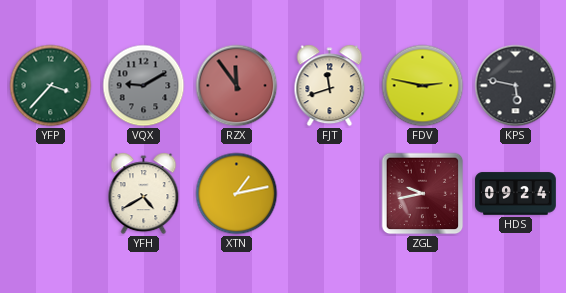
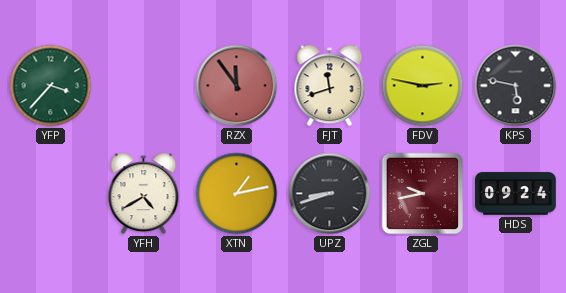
VQX: 9:10 -> none (144, 86)
UPZ: none -> 8:42 (330, 194)
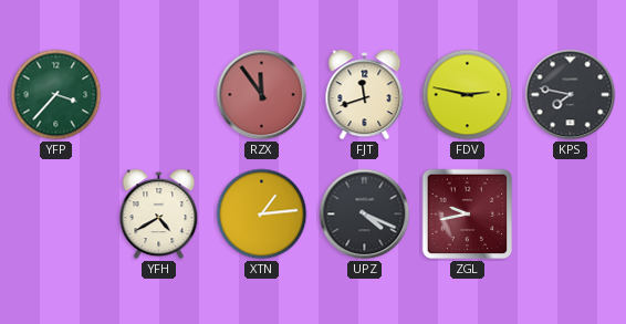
KPS: 5:47 -> 7:47 (571, 95)
XTN: 1:13 -> 1:14 (262, 215)
UPZ: 8:42 -> 4:19 (365, 215)
HDS: 09:24 -> none (516, 194)
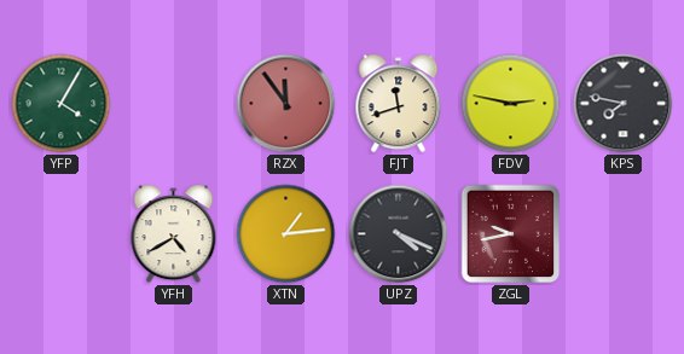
YFP: 3:37 -> 4:05 (62, 104)
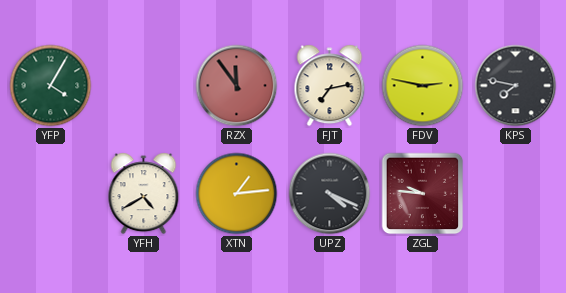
FJT: 11:42 -> 7:13 (330, 86)
ZGL: 9:43 -> 9:46 (423, 194)
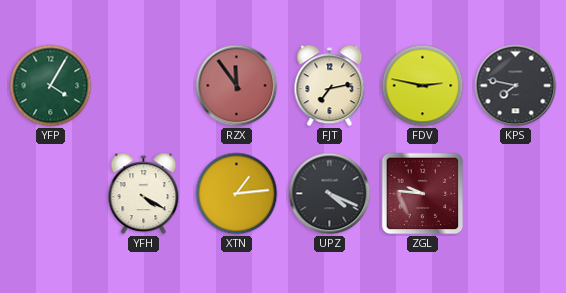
YFH: 4:40 -> 4:20 (144, 194)
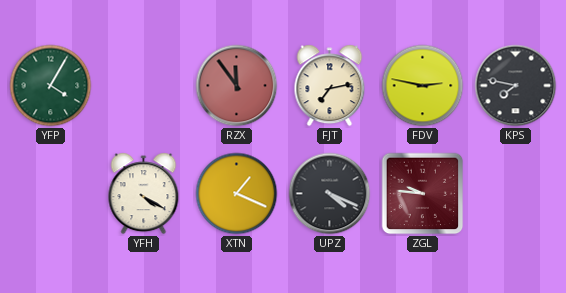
XTN: 1:14 -> 1:19 (237, 194)
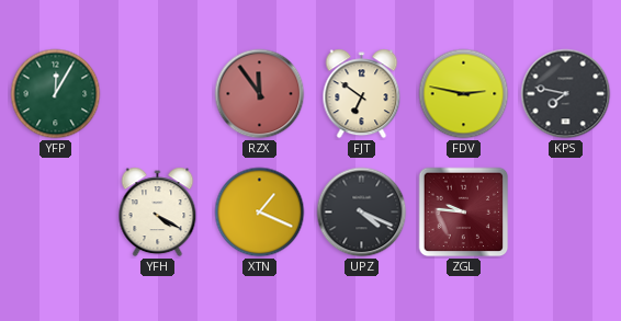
YFP: 4:05 -> 12:05 (56, 94)
FJT: 7:13 -> 6:51 (362, 94)
